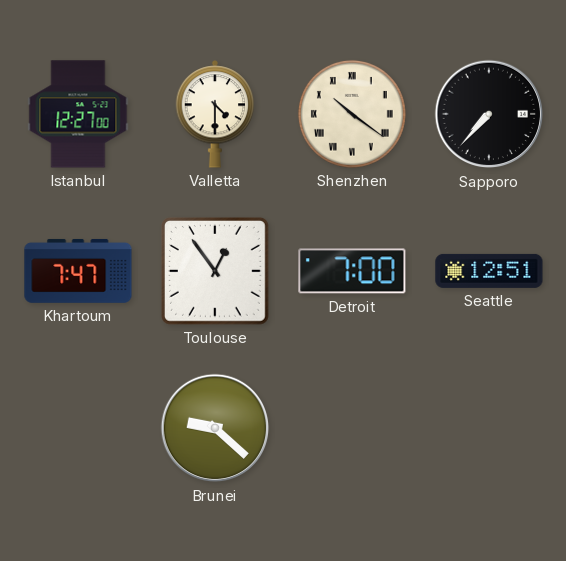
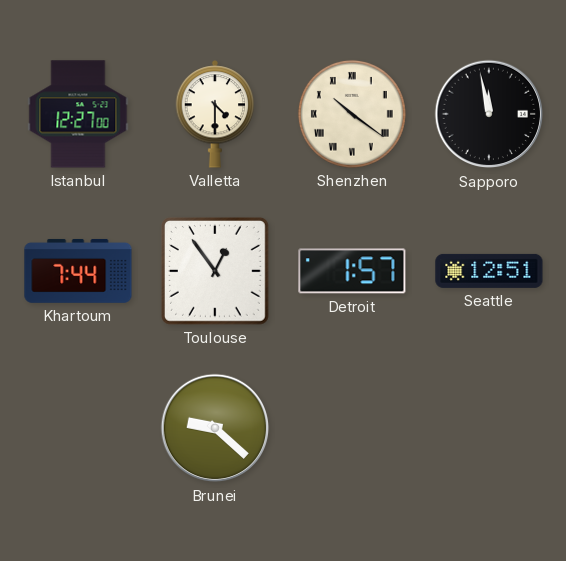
Sapporo: 7:37 -> 11:58 (489, 114)
Khartoum: 7:47 -> 7:44 (78, 271)
Detroit: 7:00 -> 1:57 (352, 271)
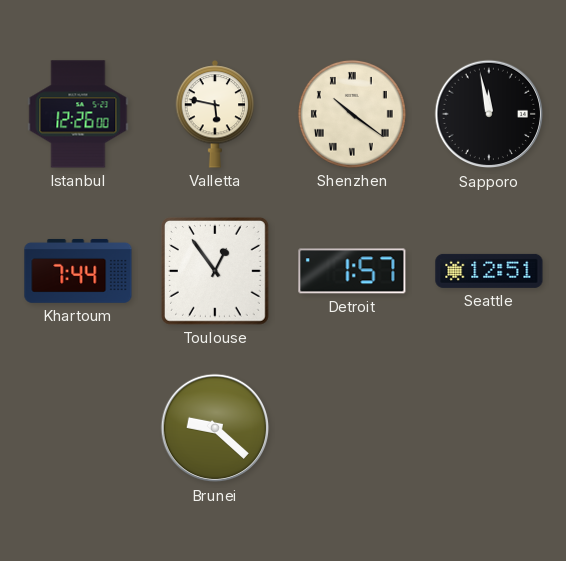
Istanbul: 12:27 -> 12:26 (78, 114)
Valletta: 4:30 -> 5:47 (215, 114)
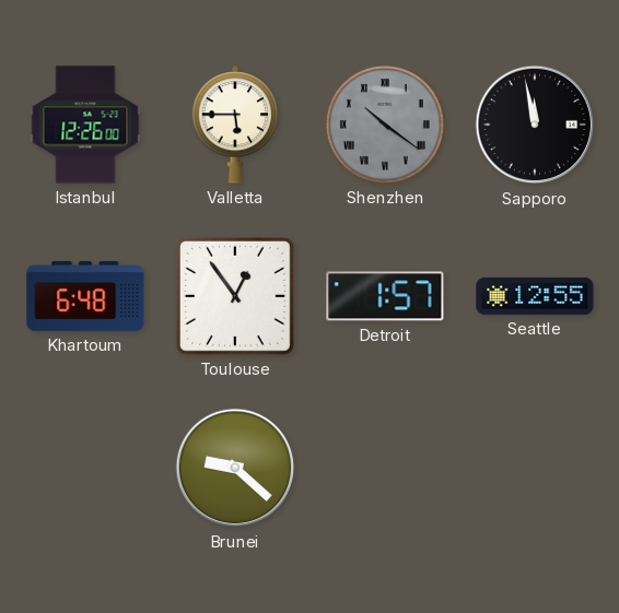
Valletta: 5:47 -> 5:45 (235, 125)
Shenzhen dial: cream -> grey (385, 125)
Khartoum: 7:44 -> 6:48 (85, 296)
Seattle: 12:51 -> 12:55 (535, 296)
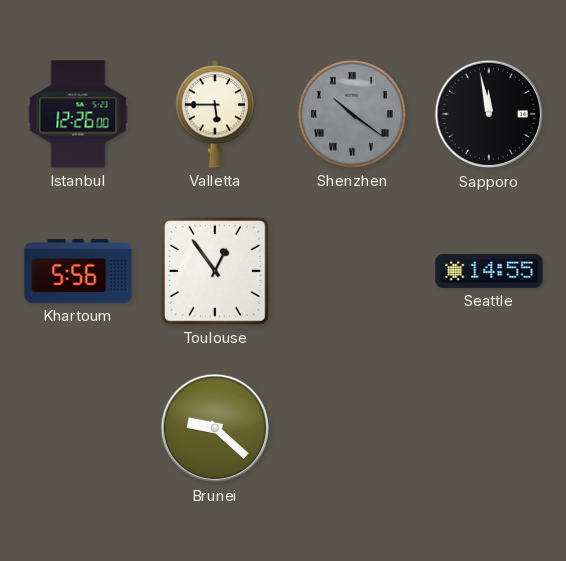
Khartoum: 6:48 -> 5:56 (78, 271)
Detroit: 1:57 -> none (385, 296)
Seattle: 12:55 -> 14:55 (489, 271)
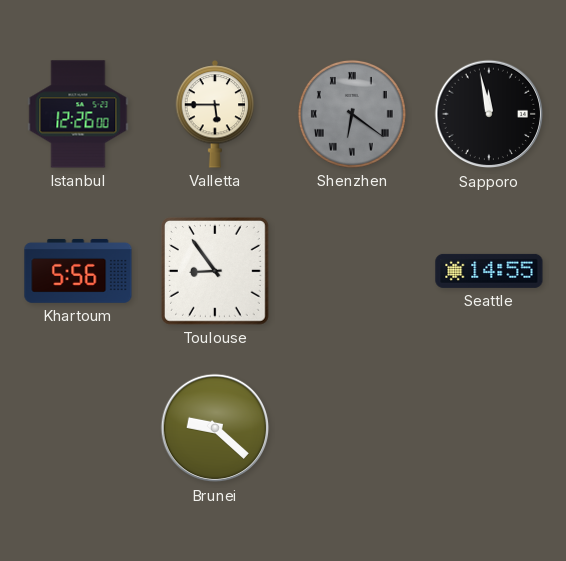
Shenzhen: 10:21 -> 6:21 (352, 114)
Toulouse: 12:54 -> 8:54 (215, 271)
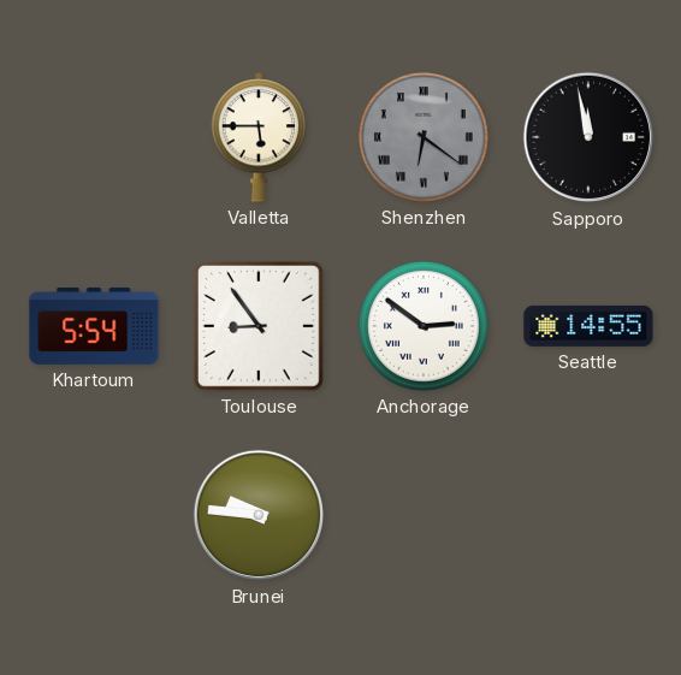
Istanbul: 12:26 -> none (78, 114)
Khartoum: 5:56 -> 5:54 (94, 326)
Anchorage: none -> 2:51 (424, 326)
Brunei: 9:22 -> 9:46 (259, 515)
